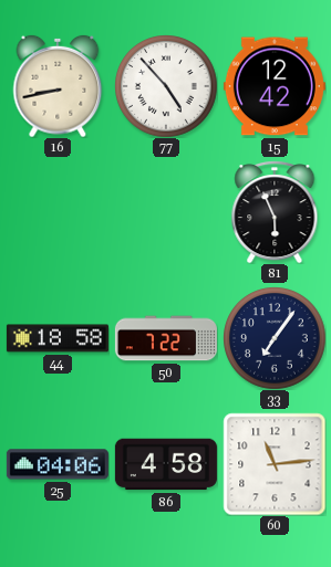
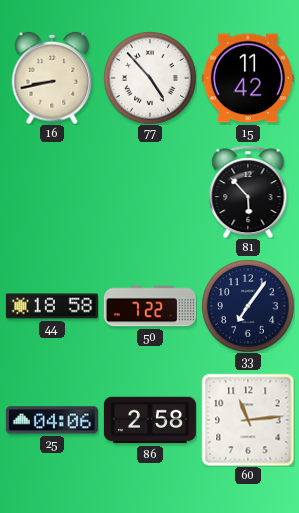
15: 12:42 -> 11:42 (248, 78)
81: 5:56 -> 5:53 (248, 192)
86: 4:58 -> 2:58 (150, 420)
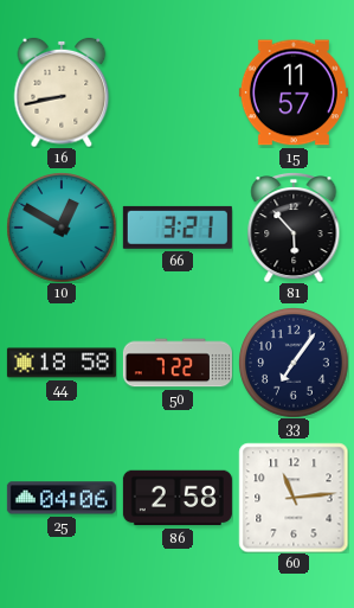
77: 4:53 -> none (150, 78)
15: 11:42 -> 11:57 (294, 92)
10: none -> 12:50 (62, 228)
66: none -> 3:21 (178, 228)
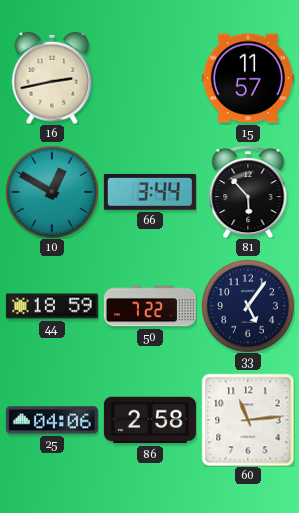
16: 8:43 -> 2:43 (52, 78)
66: 3:21 -> 3:44 (150, 192)
44: 18:58 -> 18:59 (52, 306)
33: 7:06 -> 5:06 (248, 306)
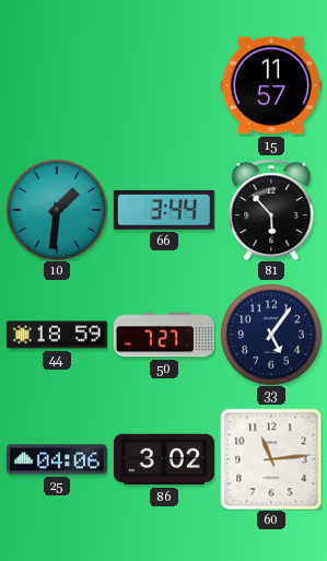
16: 2:43 -> none (52, 78)
10: 12:50 -> 1:31 (57, 210)
50: 7:22 -> 7:27 (164, 335)
86: 2:58 -> 3:02 (164, 459)
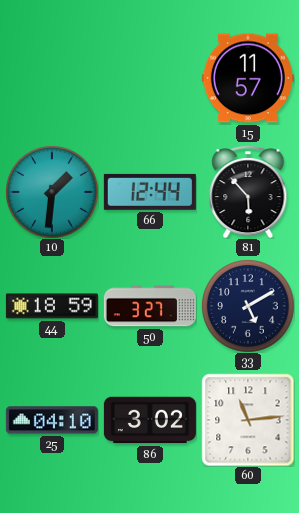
66: 3:44 -> 12:44 (150, 192)
50: 7:27 -> 3:27 (150, 306)
33: 5:06 -> 5:10 (248, 306)
25: 04:06 -> 04:10 (52, 420)
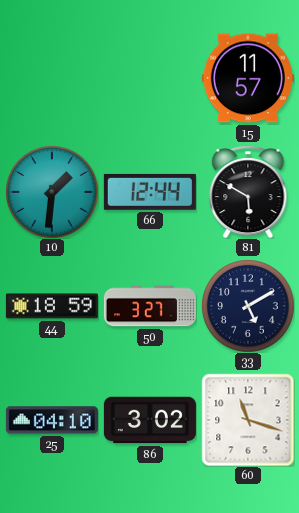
81: 5:53 -> 5:50 (248, 192)
60: 11:14 -> 11:18 (248, 420)
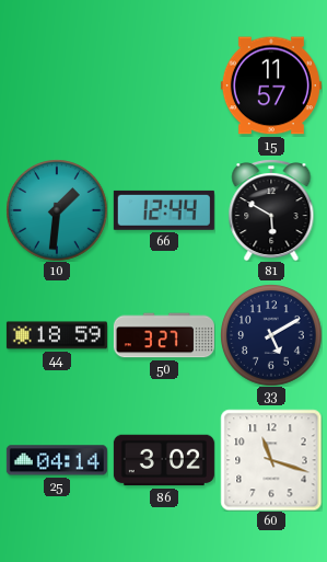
25: 04:10 -> 04:14 (57, 460)
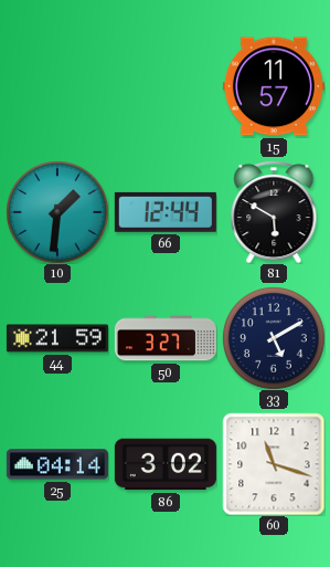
44: 18:59 -> 21:59 (57, 338)
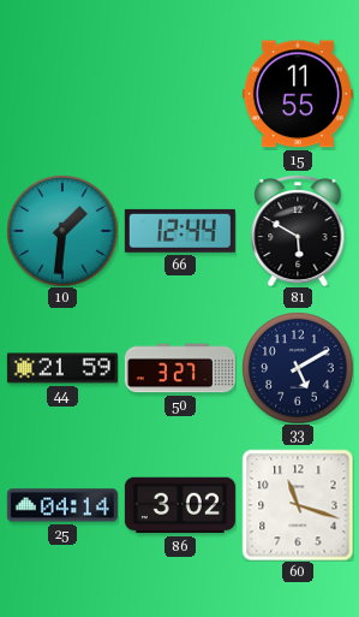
15: 11:57 -> 11:55 (298, 94)
